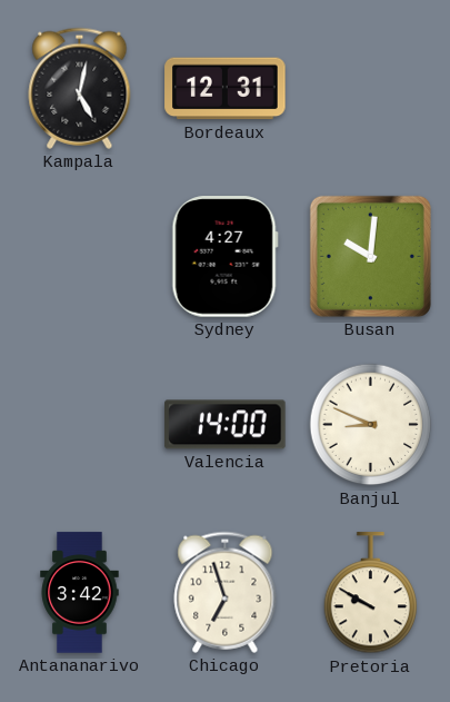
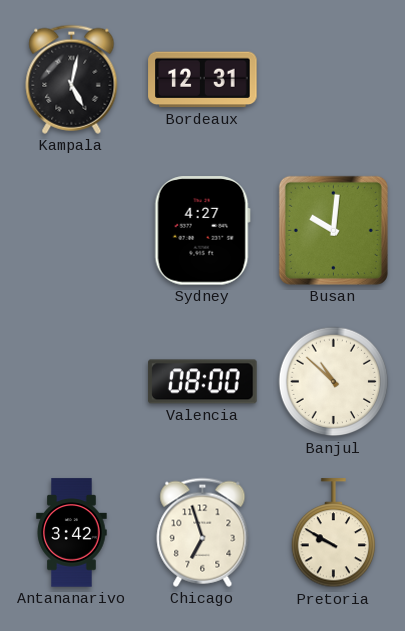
Valencia: 14:00 -> 08:00 (203, 382)
Banjul: 8:49 -> 10:52 (334, 382)
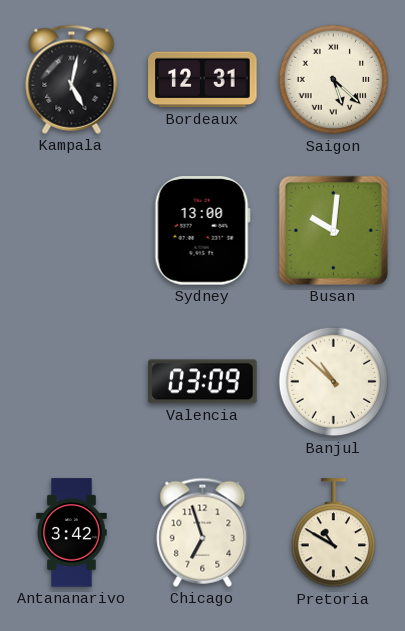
Saigon: none -> 5:22 (334, 80)
Sydney: 4:27 -> 13:00 (202, 231)
Valencia: 08:00 -> 03:09 (203, 382)
Pretoria: 9:50 -> 10:50 (334, 533)
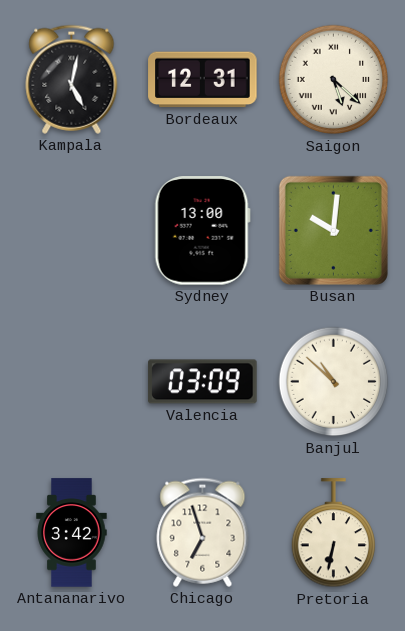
Pretoria: 10:50 -> 6:32 (334, 533)
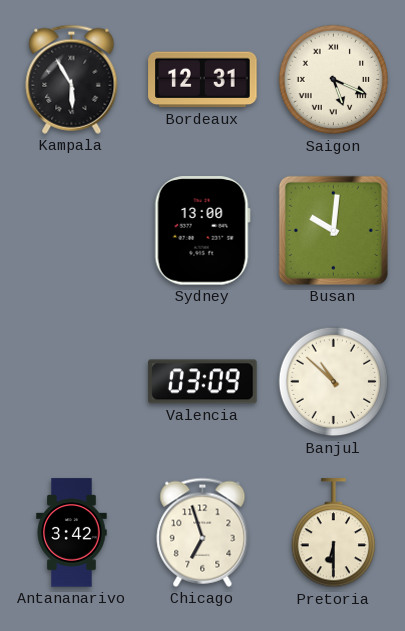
Kampala: 5:02 -> 5:55 (72, 79)
Saigon: 5:22 -> 5:19 (334, 80)
Pretoria: 6:32 -> 6:30 (334, 533)
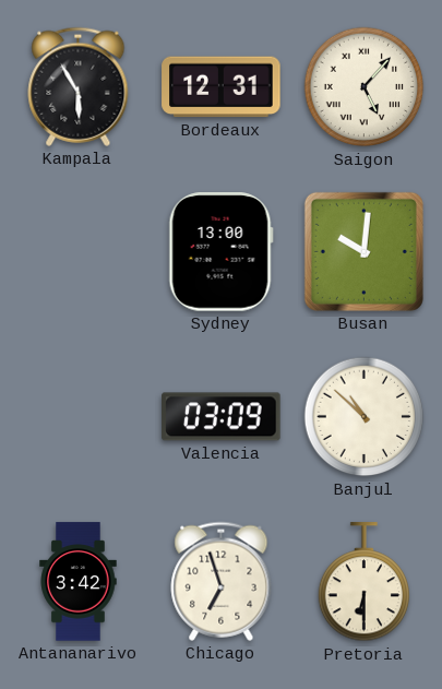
Saigon: 5:19 -> 5:07 (365, 87)
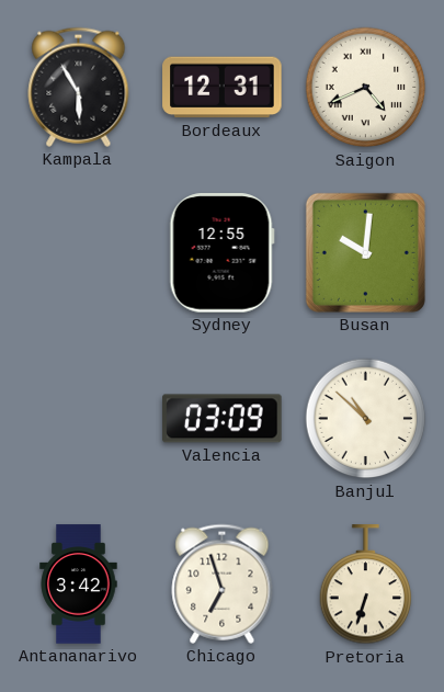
Saigon: 5:07 -> 4:41 (366, 88)
Sydney: 13:00 -> 12:55 (221, 253)
Pretoria: 6:30 -> 6:33 (366, 585)
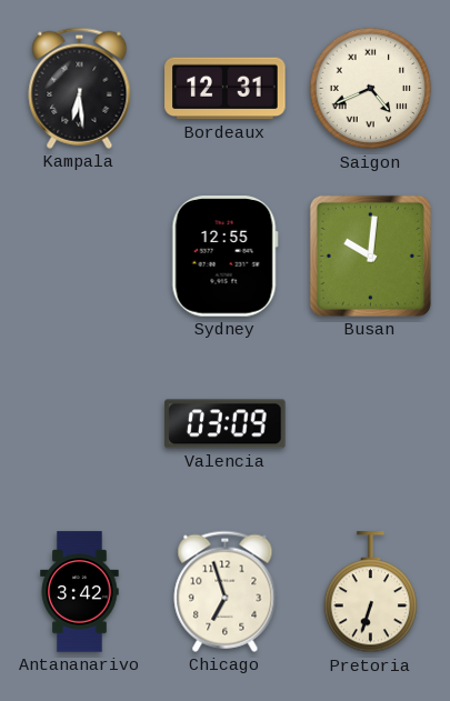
Kampala: 5:55 -> 6:29 (80, 88)
Banjul: 10:52 -> none (366, 419)
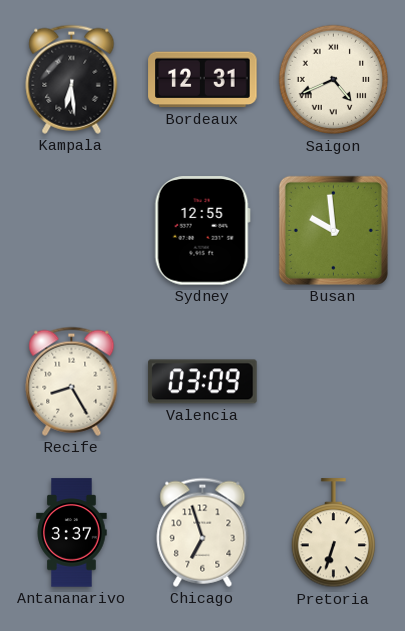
Busan: 10:01 -> 9:59 (333, 230)
Recife: none -> 8:25 (72, 381)
Antananarivo: 3:42 -> 3:37 (72, 533)
